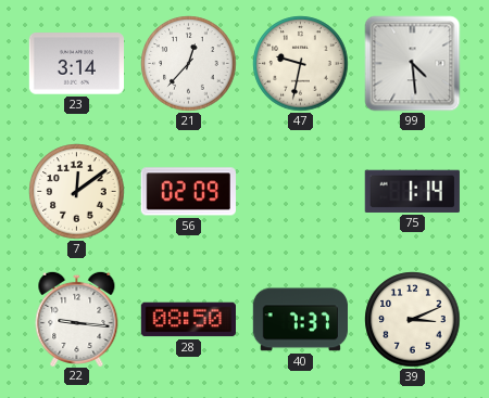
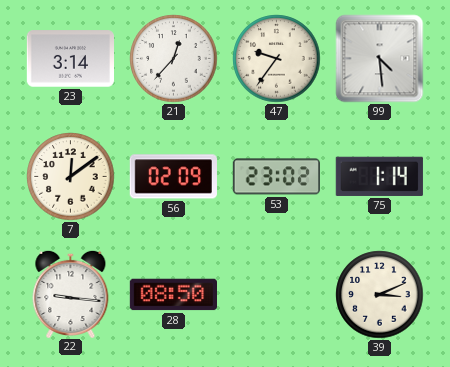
47: 9:32 -> 9:36 (277, 59)
53: none -> 23:02 (276, 177)
40: 7:37 -> none (300, 320)
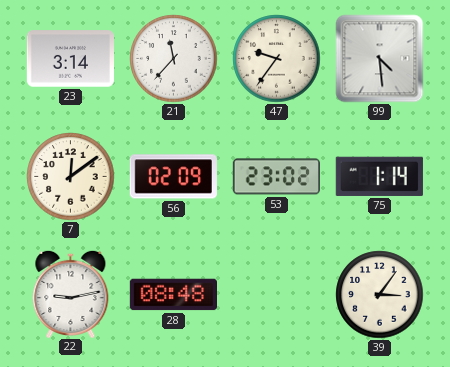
21: 12:37 -> 11:37 (174, 59)
22: 9:16 -> 9:13 (71, 293)
28: 08:50 -> 08:48 (173, 295)
39: 3:11 -> 3:06 (380, 295)
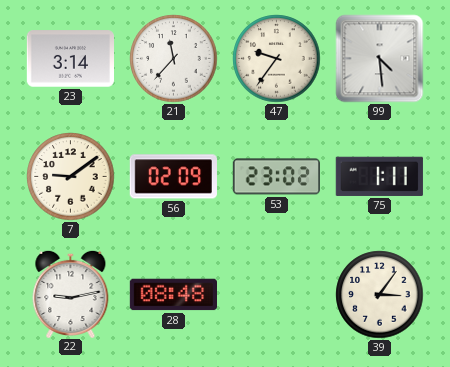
7: 12:09 -> 9:09 (71, 177)
75: 1:14 -> 1:11 (379, 176)
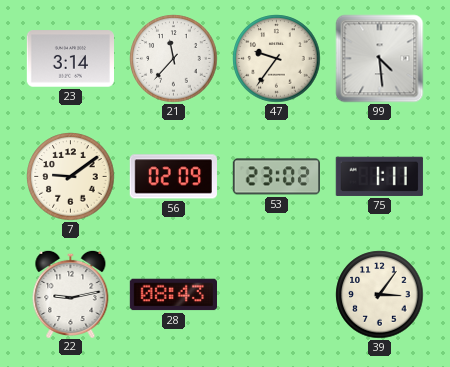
28: 08:48 -> 08:43 (173, 295)
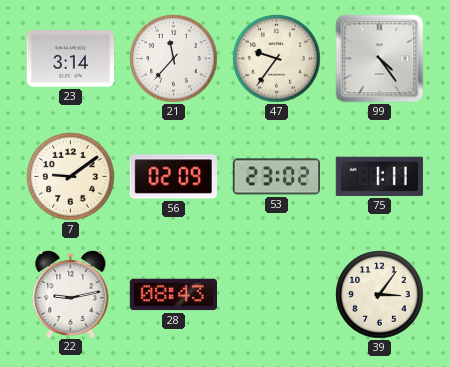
99: 4:29 -> 4:24 (380, 59)
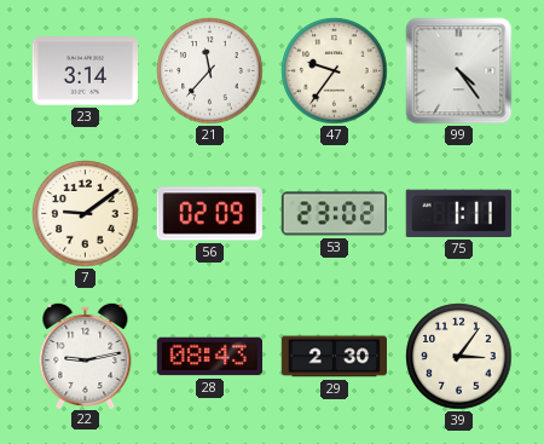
29: none -> 2:30 (334, 357)
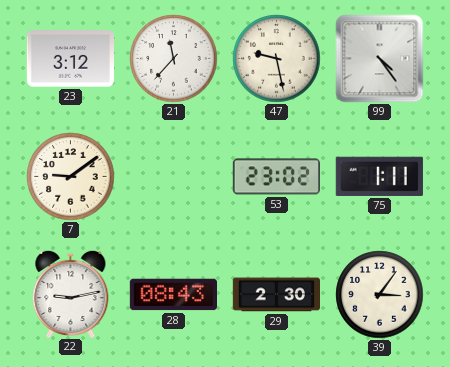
23: 3:14 -> 3:12 (70, 59)
47: 9:36 -> 9:28 (277, 59)
56: 02:09 -> none (209, 214)
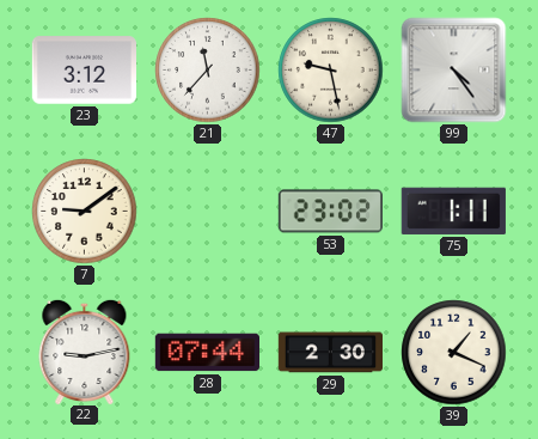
28: 08:43 -> 07:44 (207, 353)
39: 3:06 -> 1:19 (454, 353)
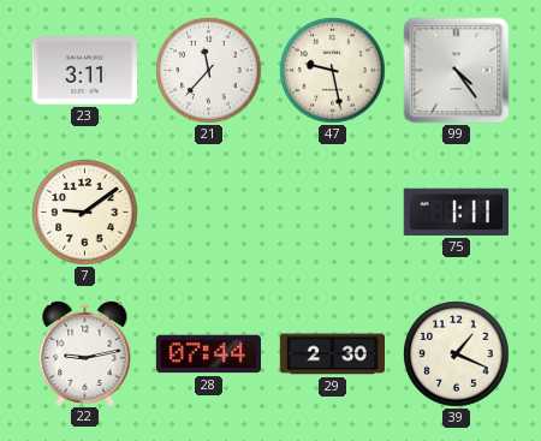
23: 3:12 -> 3:11 (84, 71)
53: 23:02 -> none (330, 212)
